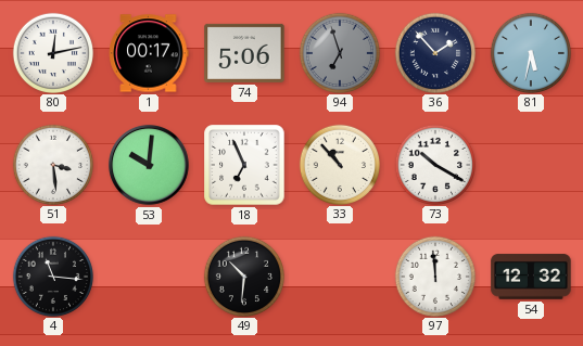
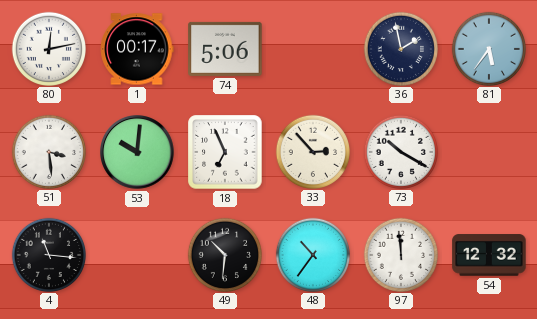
94: 6:57 -> none (339, 52)
36: 1:53 -> 1:58 (400, 48)
81: 5:32 -> 5:36 (488, 48)
33: 10:53 -> 2:53 (312, 151)
48: none -> 10:36 (312, 254)
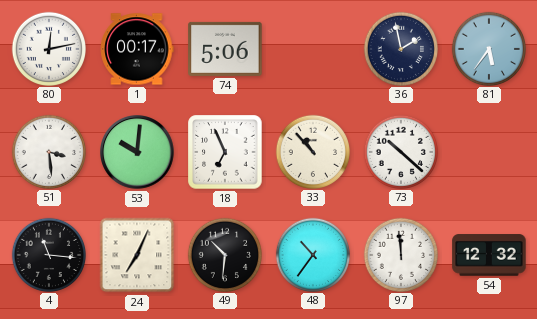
33: 2:53 -> 10:53 (312, 151)
73: 10:20 -> 10:22 (400, 151)
24: none -> 7:04 (137, 255)
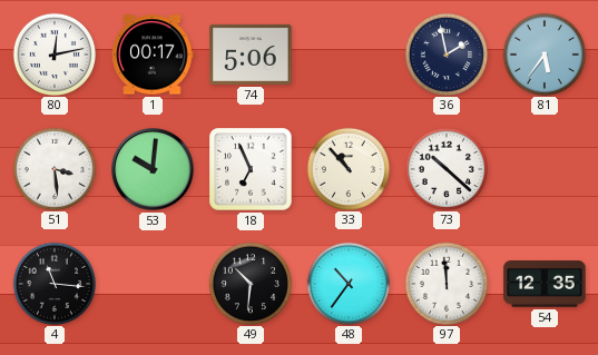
24: 7:04 -> none (137, 255)
54: 12:32 -> 12:35 (545, 284)
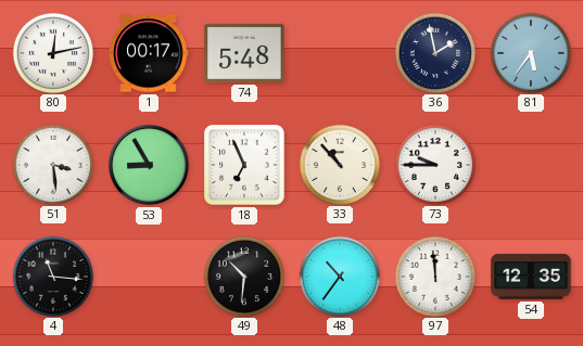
74: 5:06 -> 5:48 (244, 53)
53: 10:01 -> 8:55 (150, 166)
73: 10:22 -> 9:45 (434, 164)
